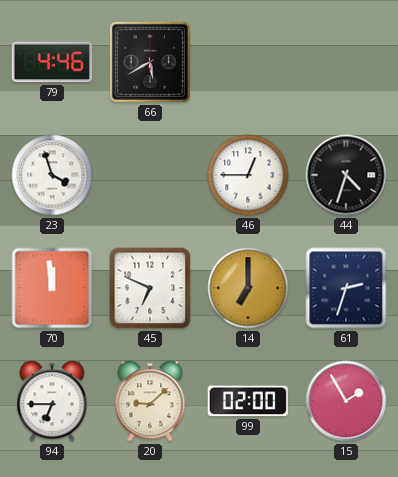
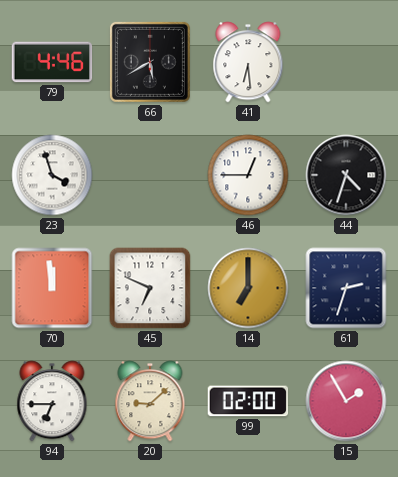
41: none -> 6:29 (248, 62)
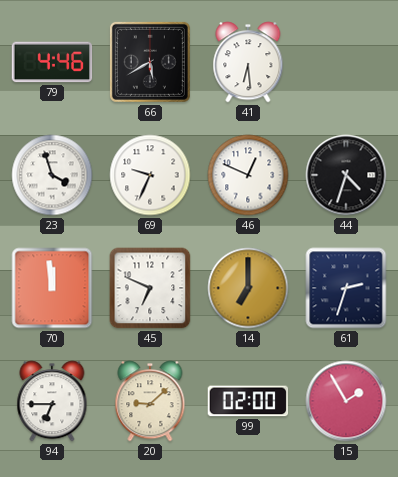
69: none -> 9:34 (150, 175)
46: 12:45 -> 12:49 (248, 175)
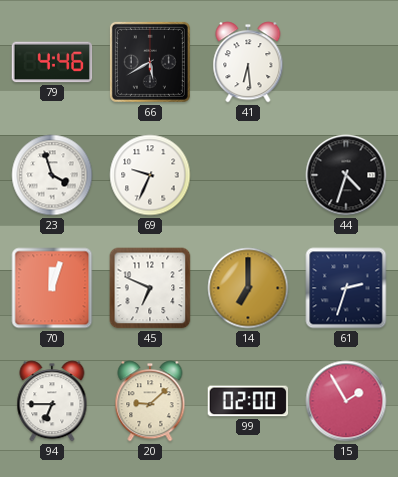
46: 12:49 -> none (248, 175)
70: 11:59 -> 12:03 (52, 288)
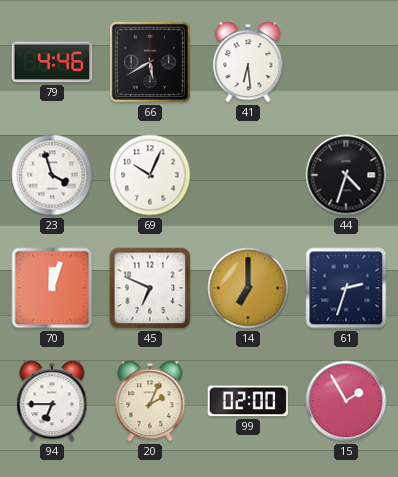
69: 9:34 -> 10:04 (150, 175)
20: 9:08 -> 2:04 (150, 401)
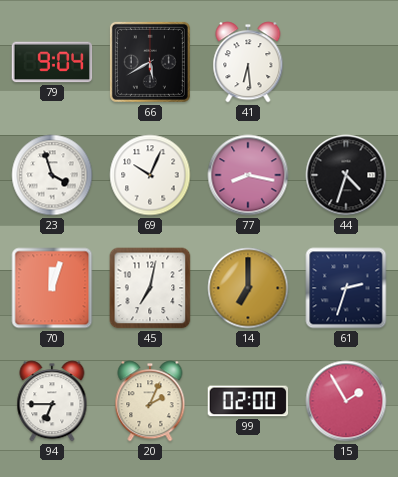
79: 4:46 -> 9:04 (52, 62)
77: none -> 8:17 (248, 175)
45: 6:49 -> 7:02 (150, 288)
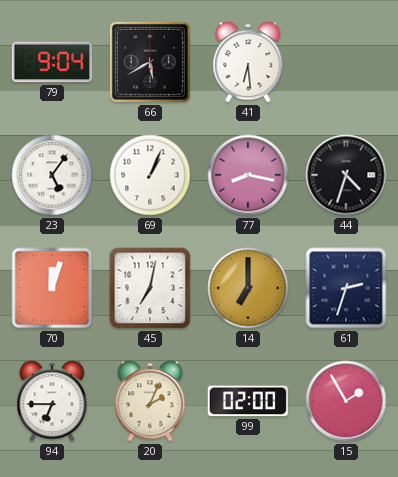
23: 3:57 -> 5:06 (52, 175)
69: 10:04 -> 1:04 (150, 175)
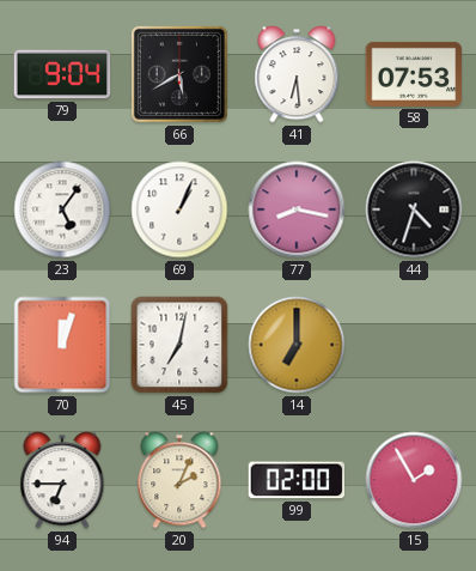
58: none -> 07:53 (414, 74)
61: 2:33 -> none (346, 288)
